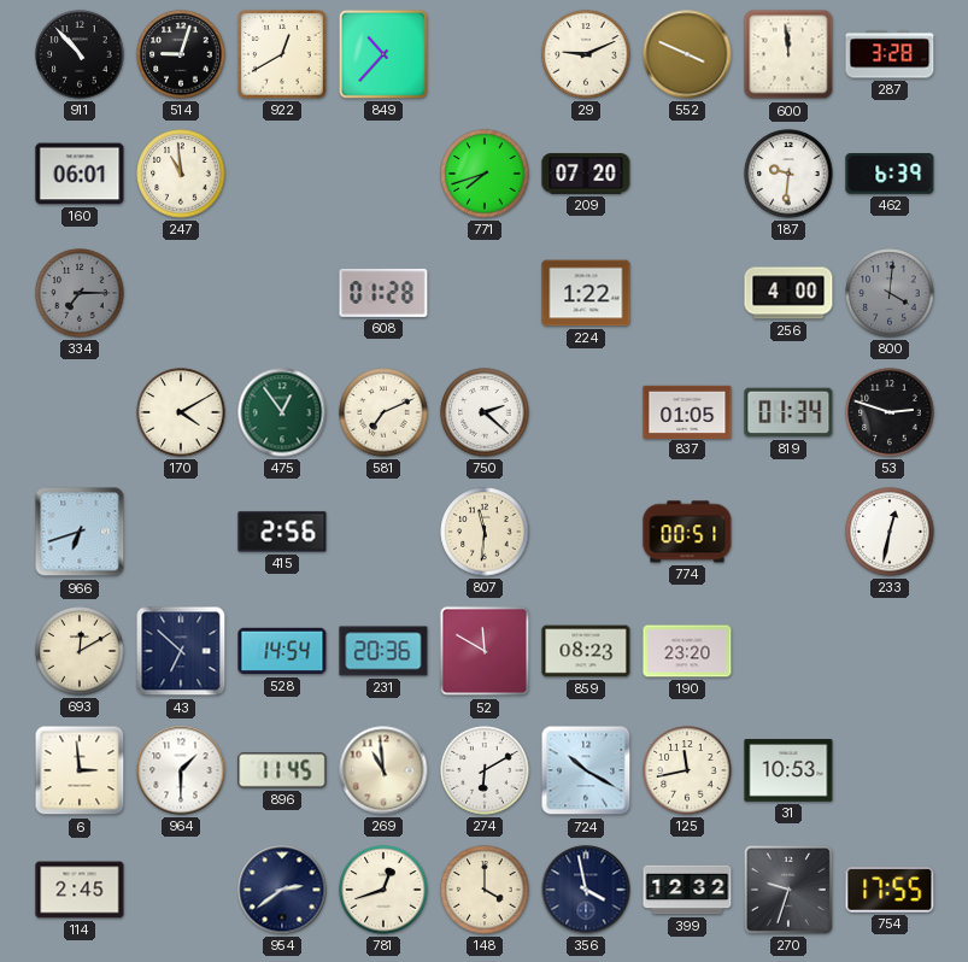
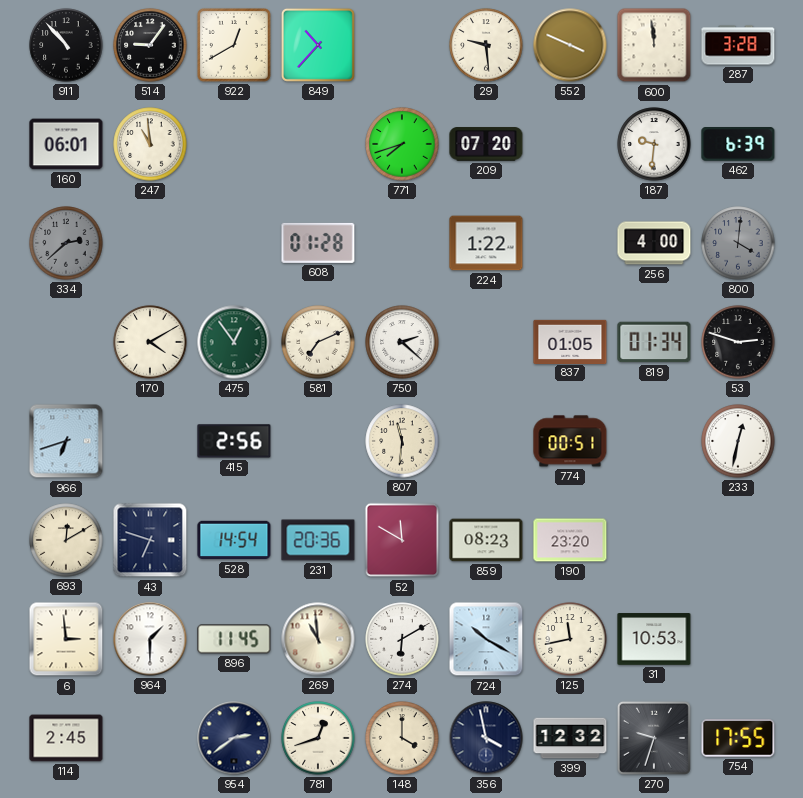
514: 9:03 -> 9:06 (150, 45)
29: 9:11 -> 9:29 (486, 45)
334: 7:15 -> 2:38 (66, 243)
43: 6:52 -> 6:48 (150, 540)
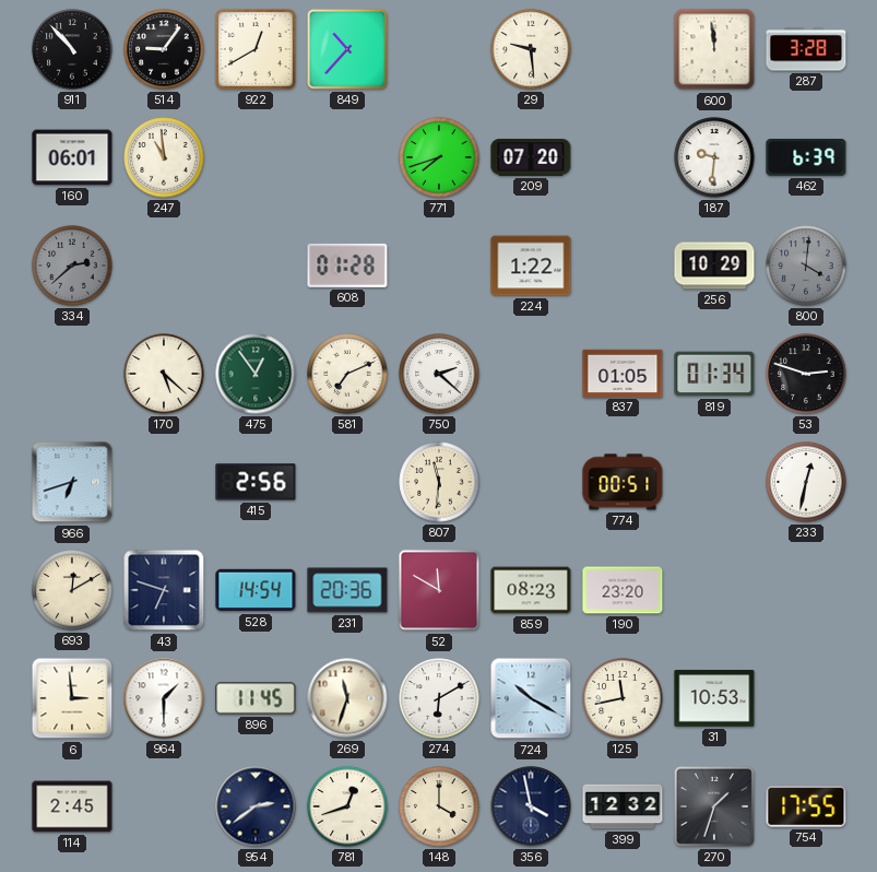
552: 3:49 -> none (570, 45)
256: 4:00 -> 10:29 (714, 266)
170: 4:10 -> 5:22 (164, 374)
269: 10:59 -> 11:33 (347, 698)
270: 9:33 -> 1:33 (714, 806)
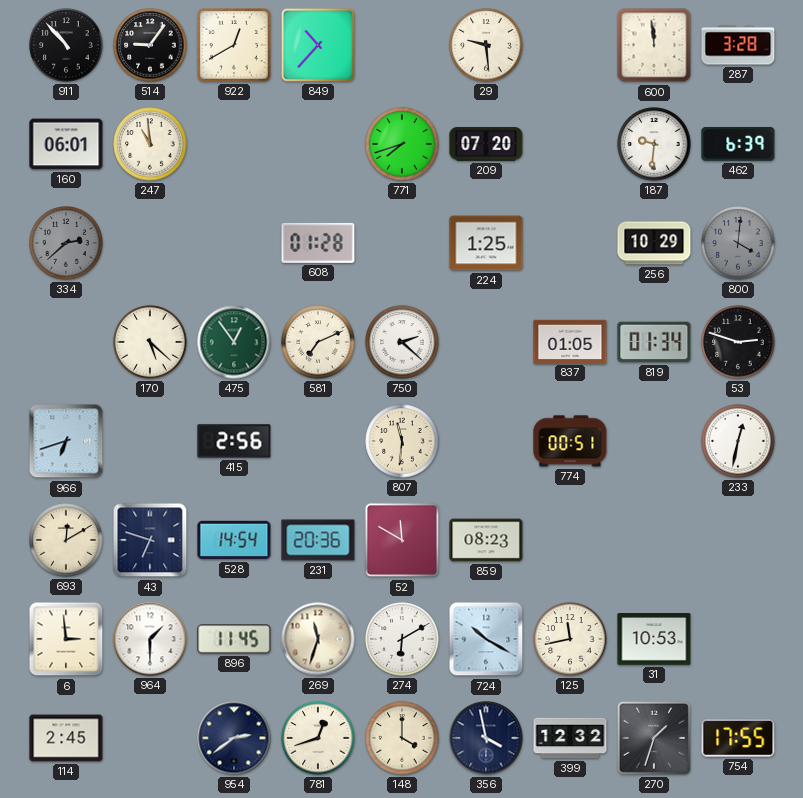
224: 1:22 -> 1:25 (486, 243)
190: 23:20 -> none (623, 590)
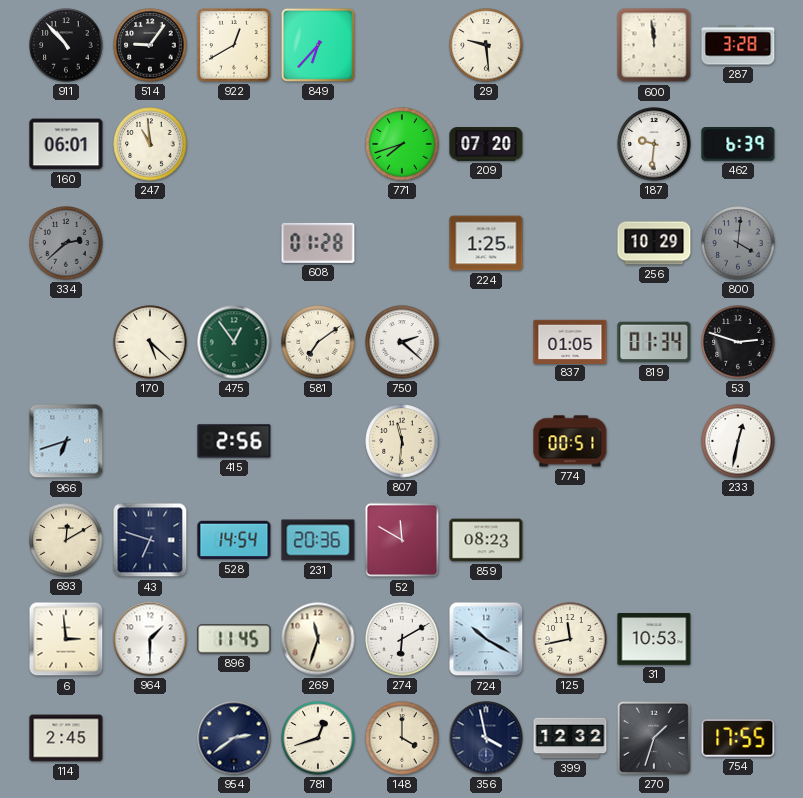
849: 10:37 -> 6:37 (318, 45)
581: 7:11 -> 7:09 (318, 342)
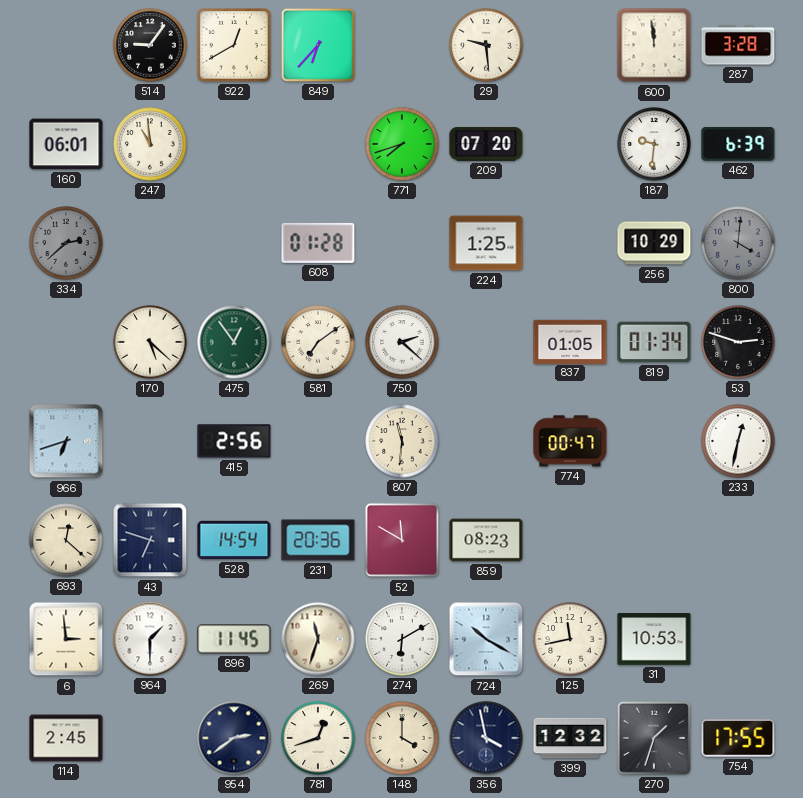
911: 10:53 -> none (66, 45)
774: 00:51 -> 00:47 (570, 441)
693: 12:10 -> 12:22 (66, 540)
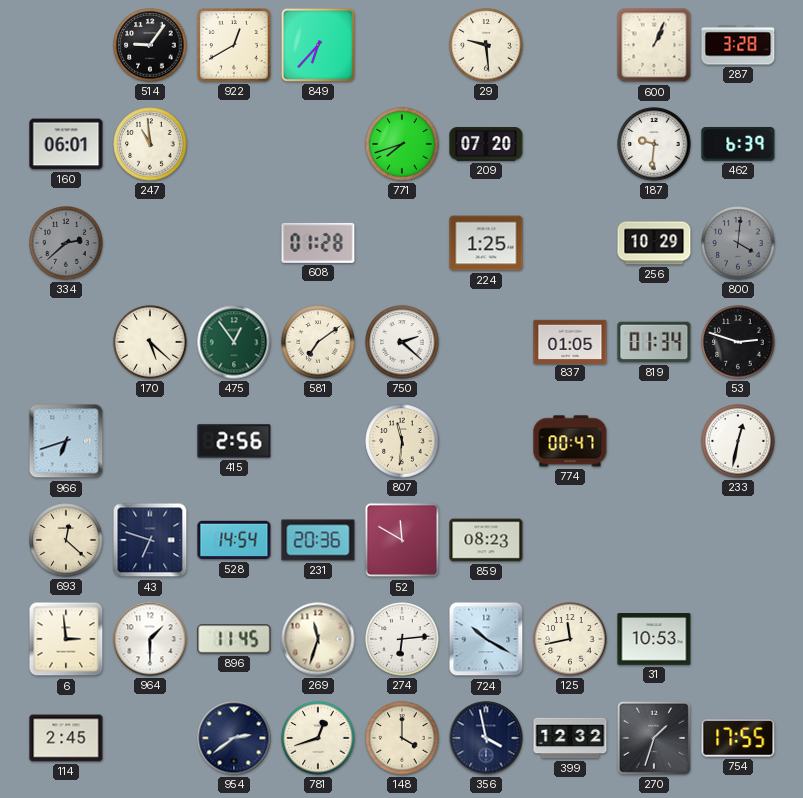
600: 11:59 -> 1:04 (654, 45)
274: 6:10 -> 6:14 (402, 639)
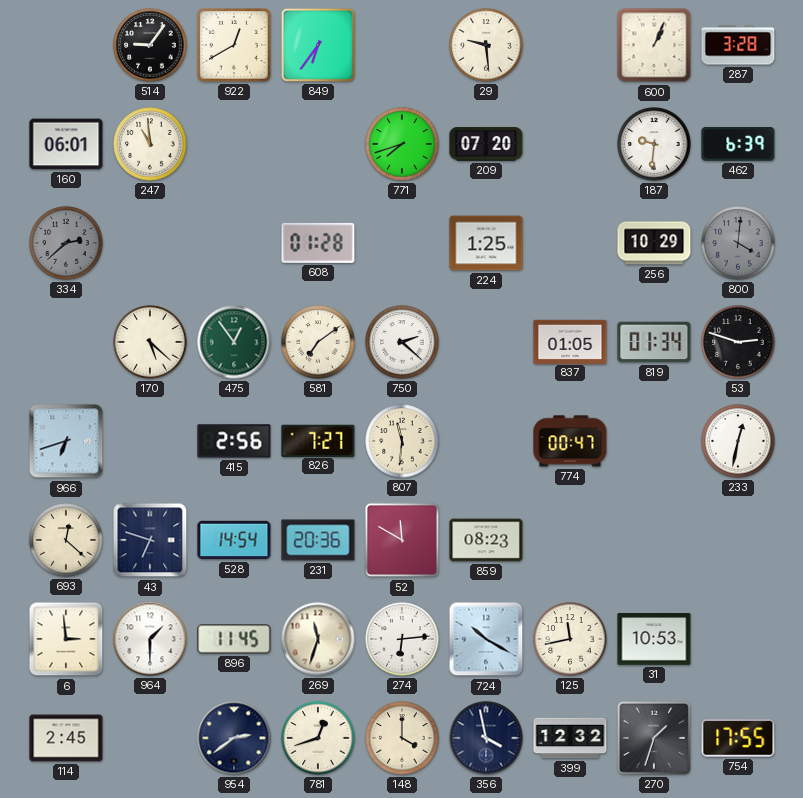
849: 6:37 -> 6:36 (318, 45)
826: none -> 7:27 (318, 440)
